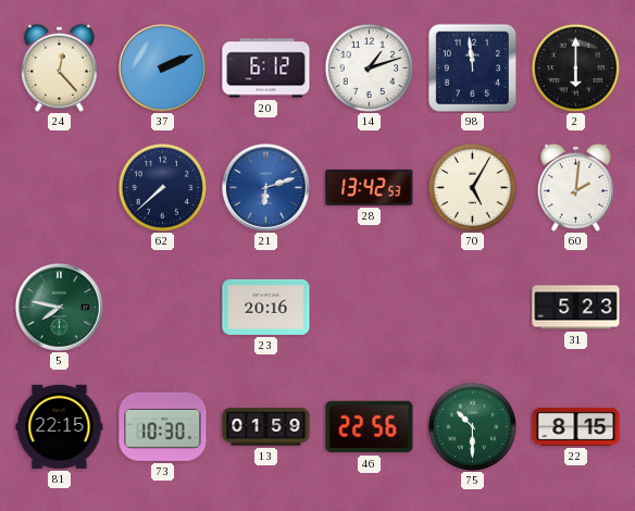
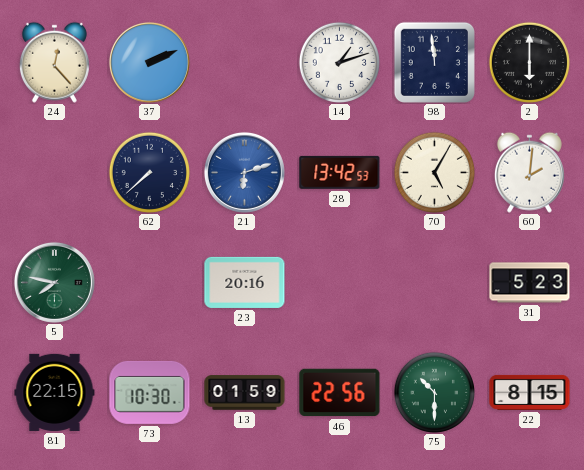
20: 6:12 -> none (266, 68)
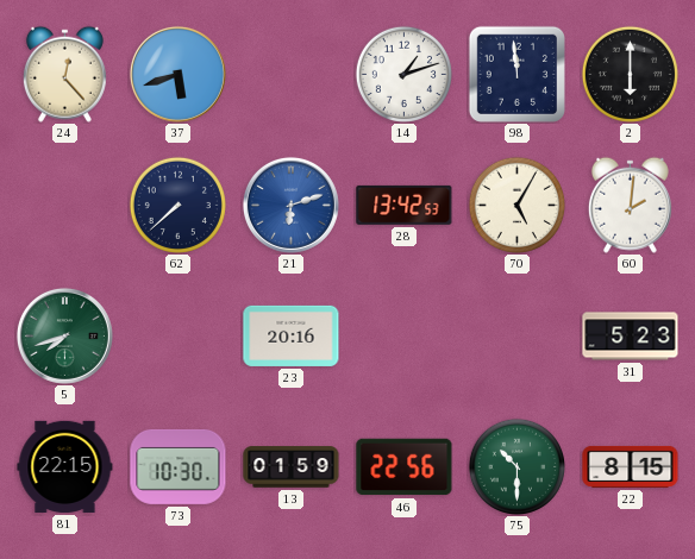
37: 2:11 -> 5:42 (177, 74)
5: 7:47 -> 7:42 (64, 335)
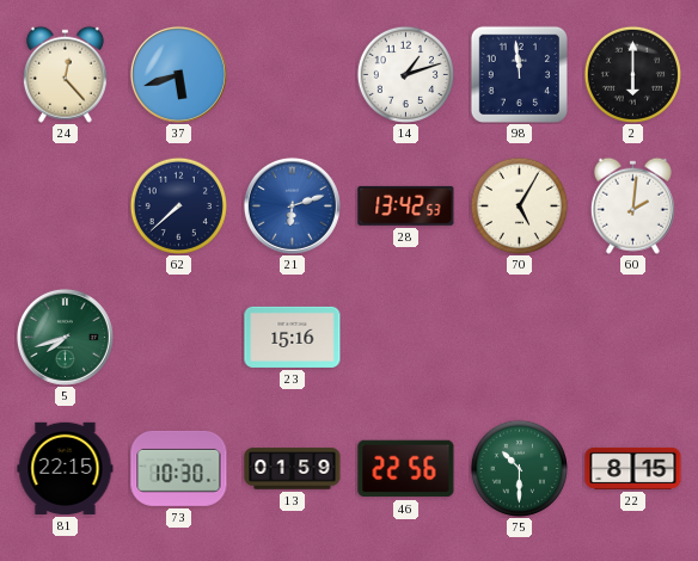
23: 20:16 -> 15:16 (293, 337)
31: 5:23 -> none (631, 337)
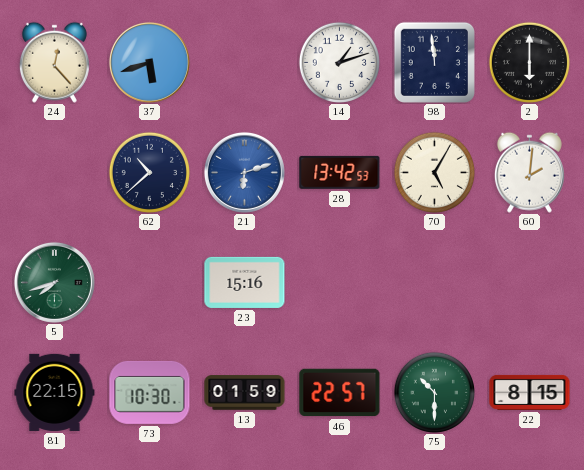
62: 7:38 -> 10:38 (149, 172)
46: 22:56 -> 22:57 (340, 393)
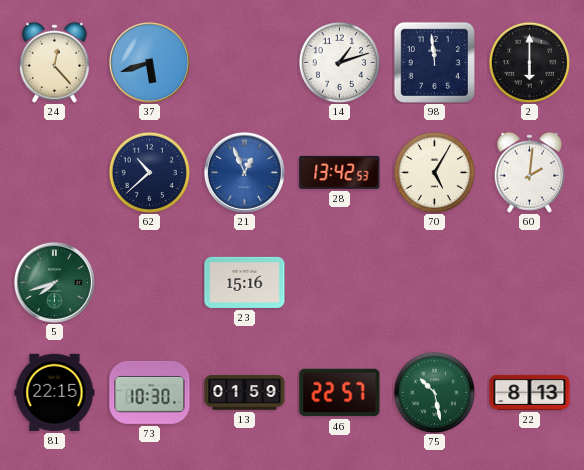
21: 6:12 -> 12:56 (244, 172)
75: 10:30 -> 10:28 (434, 392)
22: 8:15 -> 8:13 (530, 392)
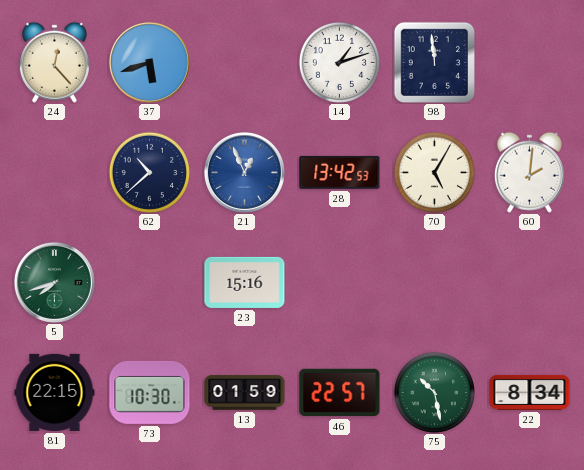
2: 6:00 -> none (529, 62)
22: 8:13 -> 8:34 (530, 392)
